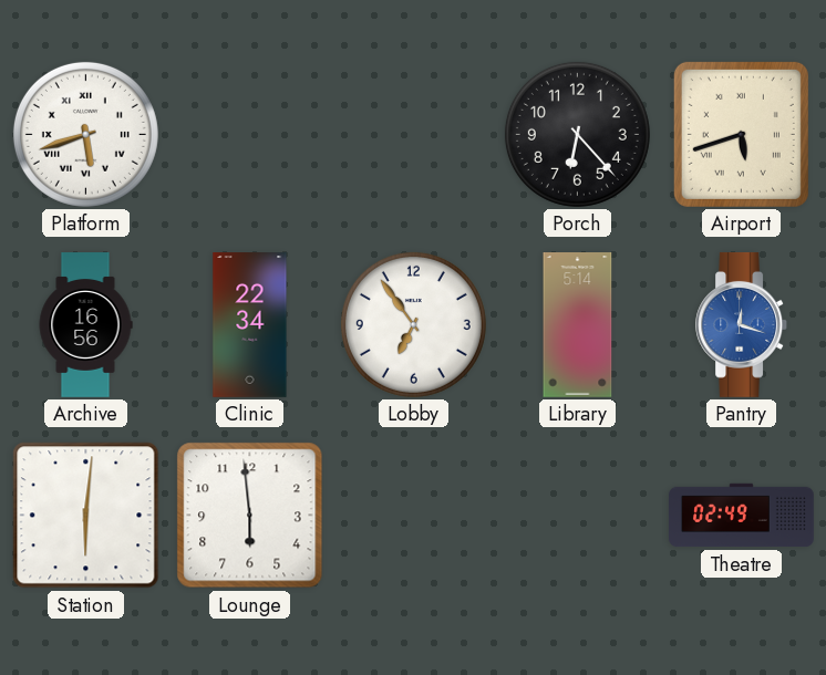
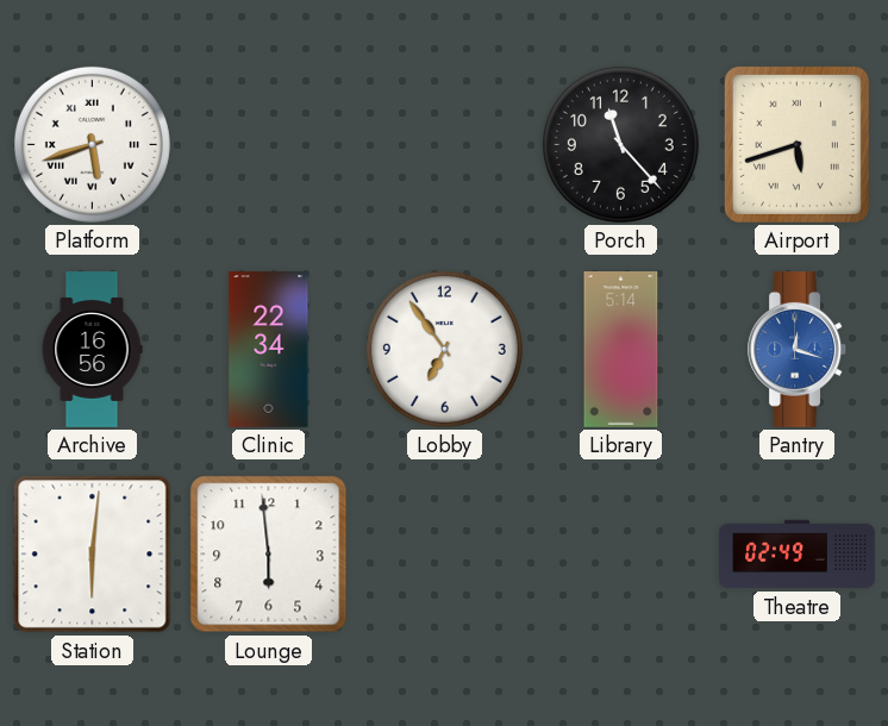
Porch: 6:23 -> 11:23 (620, 144)
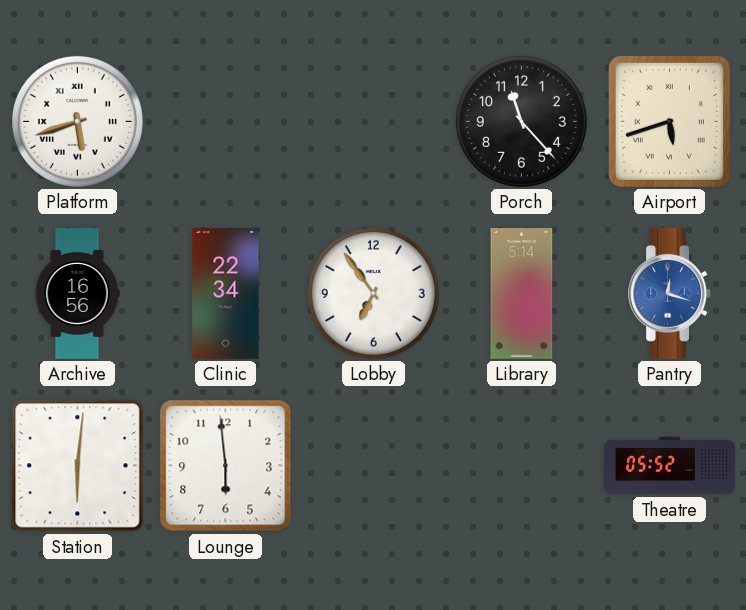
Theatre: 02:49 -> 05:52 (670, 466)
